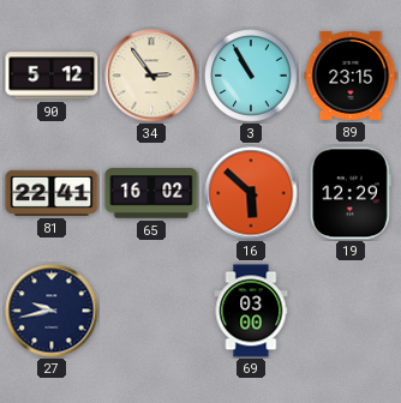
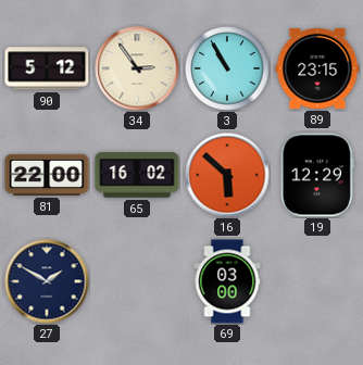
81: 22:41 -> 22:00 (47, 175)
27: 9:43 -> 1:50 (47, 281)
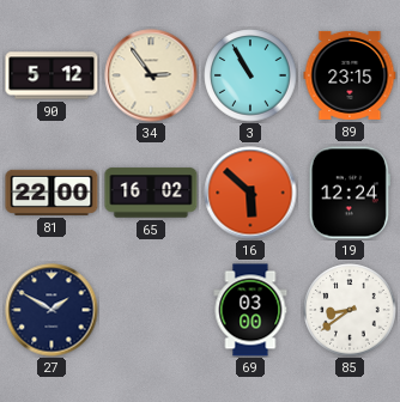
19: 12:29 -> 12:24 (350, 193)
85: none -> 8:39 (350, 310)
